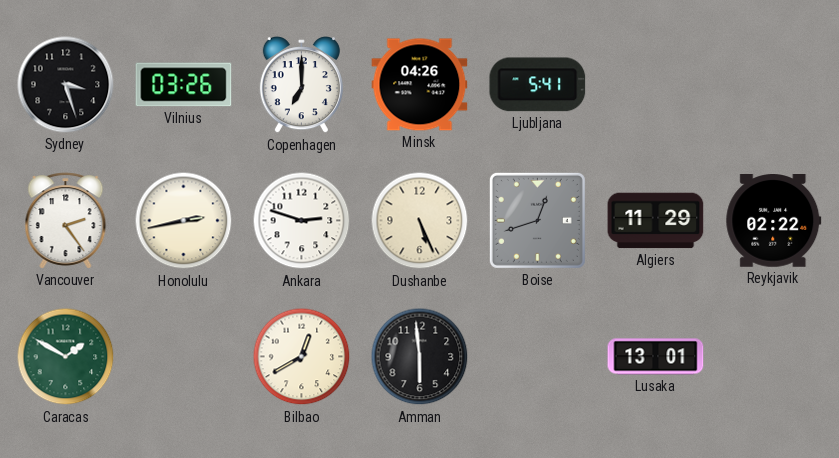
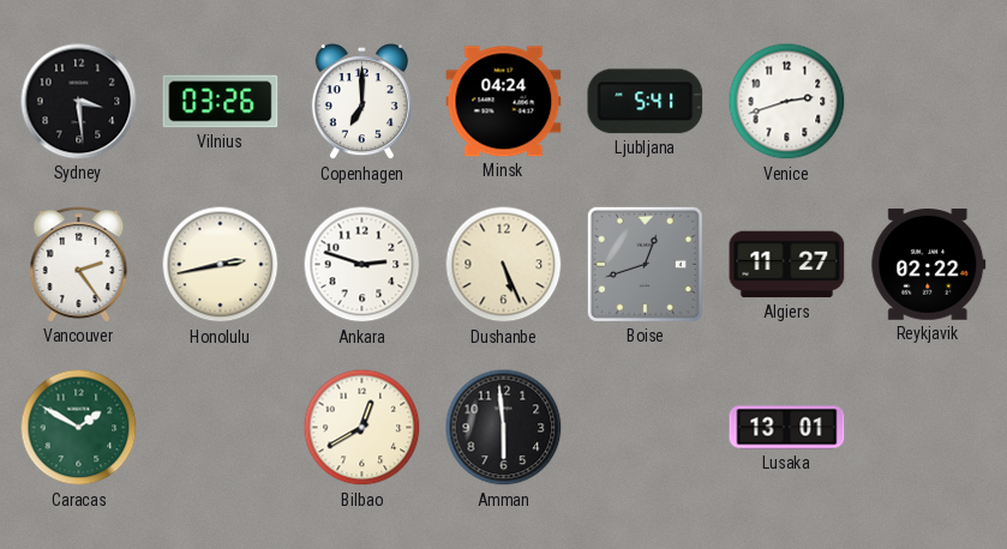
Sydney: 3:27 -> 3:29 (79, 102)
Minsk: 04:26 -> 04:24 (504, 102)
Venice: none -> 2:42 (787, 102)
Algiers: 11:29 -> 11:27 (787, 265)
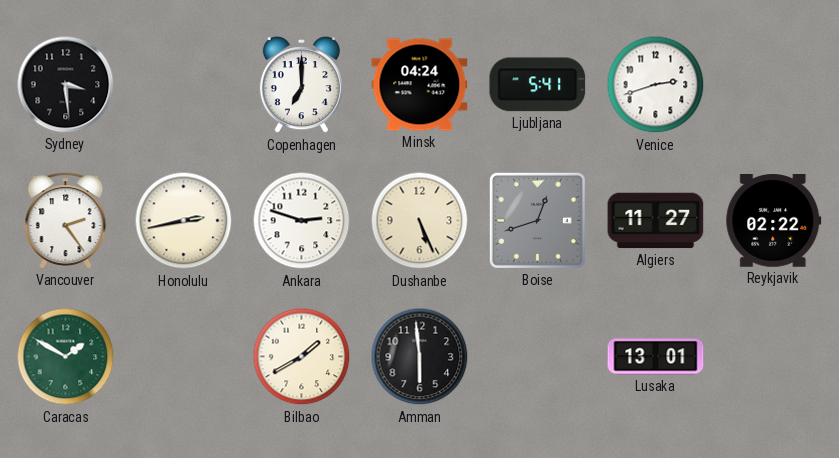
Vilnius: 03:26 -> none (221, 102)
Bilbao: 12:40 -> 1:40 (302, 357)
